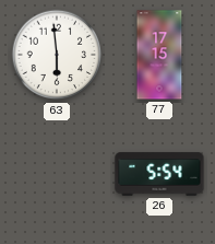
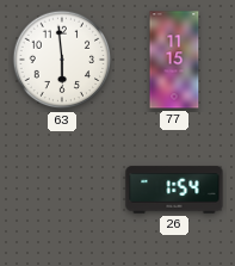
77: 17:15 -> 11:15 (174, 60)
26: 5:54 -> 1:54 (174, 190)
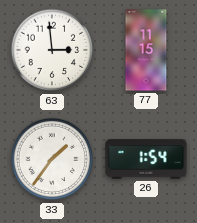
63: 5:59 -> 2:59 (52, 50)
33: none -> 1:36 (52, 159)
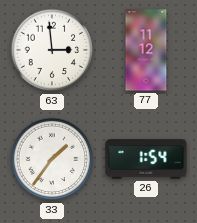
77: 11:15 -> 11:12 (146, 50)
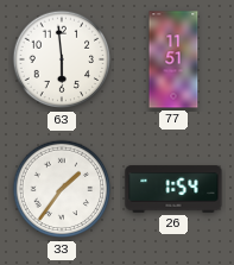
63: 2:59 -> 5:59 (62, 59)
77: 11:12 -> 11:51 (173, 59)
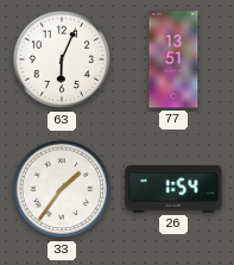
63: 5:59 -> 6:04 (62, 59)
77: 11:51 -> 13:51 (173, 59)
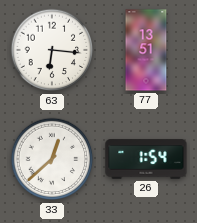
63: 6:04 -> 6:16 (52, 50)
33: 1:36 -> 12:38 (52, 159)
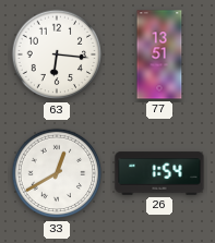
33: 12:38 -> 12:40 (57, 173)
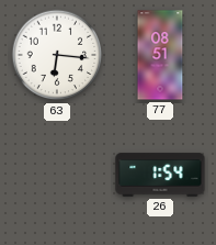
77: 13:51 -> 08:51 (160, 55)
33: 12:40 -> none (57, 173)
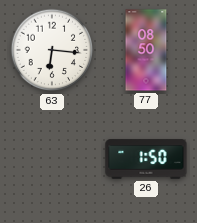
77: 08:51 -> 08:50 (146, 50)
26: 1:54 -> 1:50 (146, 159)
